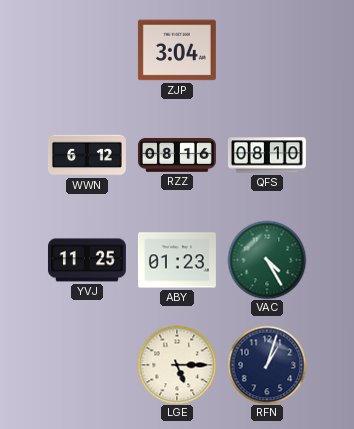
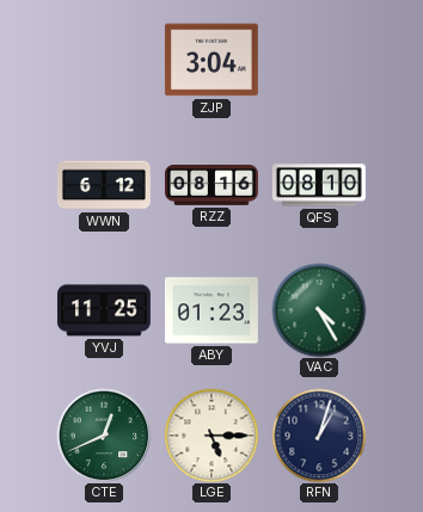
CTE: none -> 12:41 (104, 436)
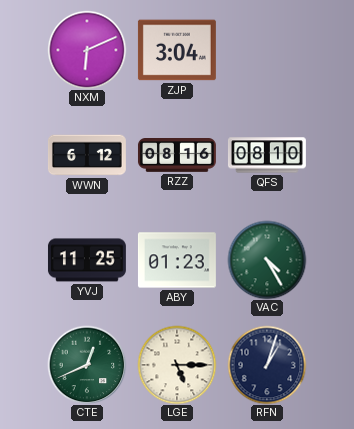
NXM: none -> 6:11 (87, 50)
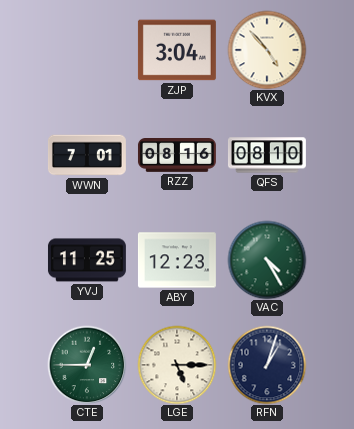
NXM: 6:11 -> none (87, 50)
KVX: none -> 4:53 (267, 50)
WWN: 6:12 -> 7:01 (87, 155)
ABY: 01:23 -> 12:23 (177, 260)
CTE: 12:41 -> 12:45 (87, 365)
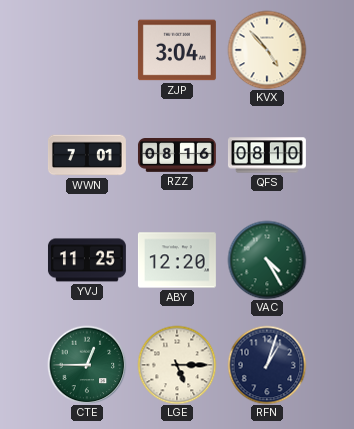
ABY: 12:23 -> 12:20 (177, 260)
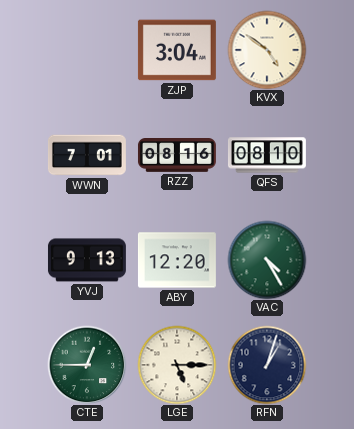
KVX: 4:53 -> 4:51 (267, 50)
YVJ: 11:25 -> 9:13 (87, 260)
